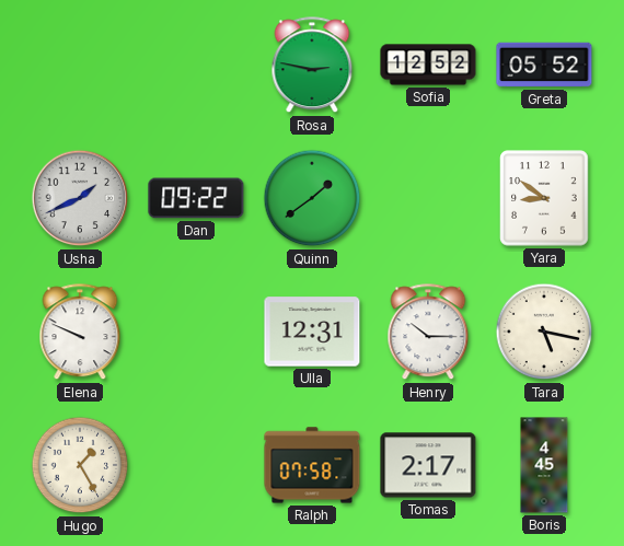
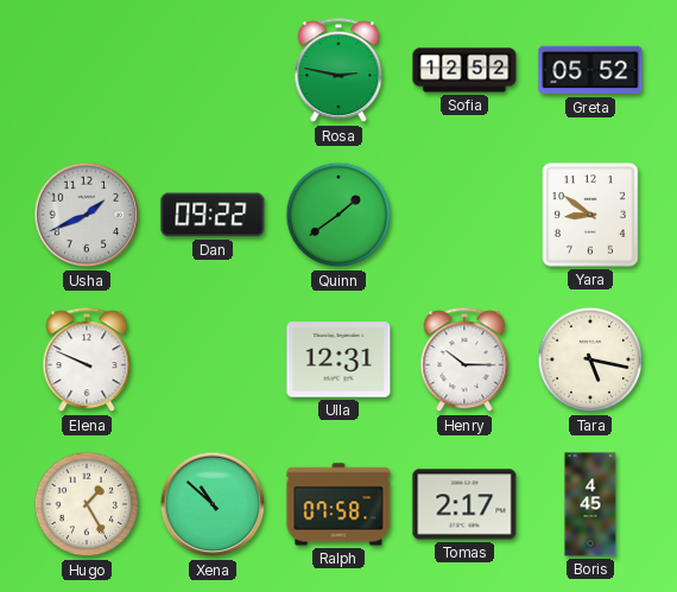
Xena: none -> 10:52 (213, 504)
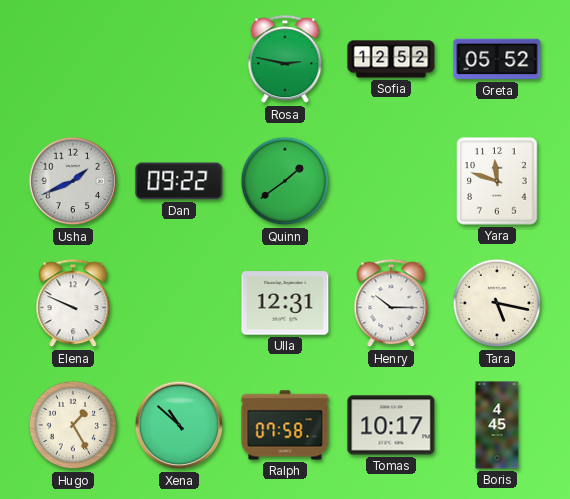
Yara: 8:51 -> 11:48 (497, 181)
Tomas: 2:17 -> 10:17 (391, 425)
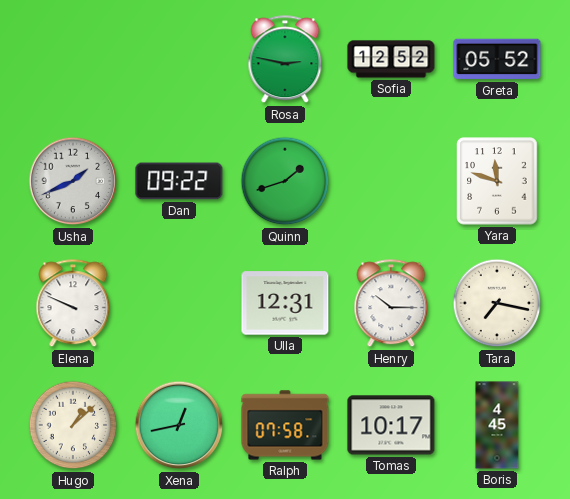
Quinn: 1:39 -> 1:42 (285, 181)
Tara: 5:17 -> 7:17 (497, 303)
Hugo: 1:25 -> 1:08 (73, 425)
Xena: 10:52 -> 12:43 (179, 425)
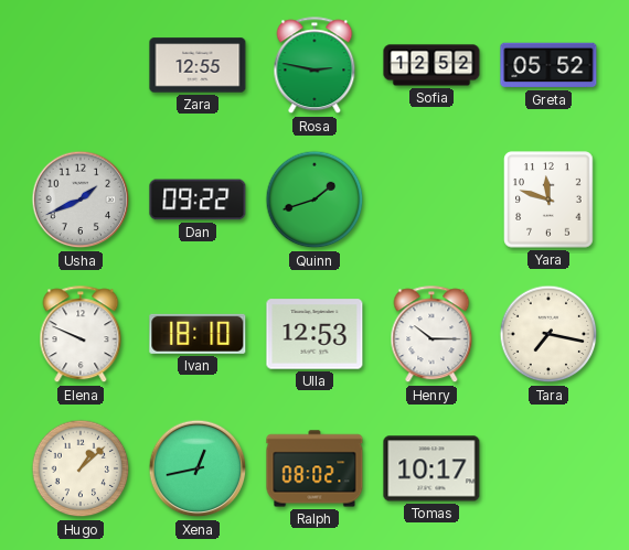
Zara: none -> 12:55 (198, 65)
Ivan: none -> 18:10 (198, 334)
Ulla: 12:31 -> 12:53 (314, 334)
Ralph: 07:58 -> 08:02 (314, 468)
Boris: 4:45 -> none (497, 425)
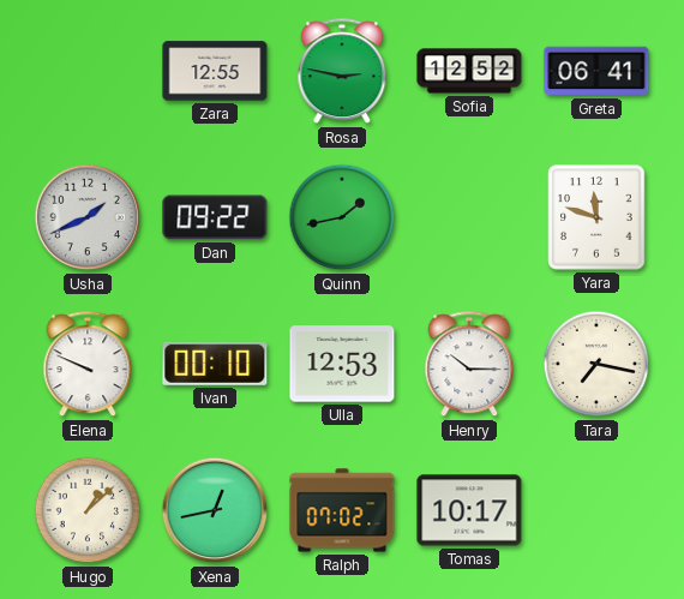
Greta: 05:52 -> 06:41 (596, 71)
Quinn: 1:42 -> 1:43 (342, 217)
Ivan: 18:10 -> 00:10 (215, 364)
Ralph: 08:02 -> 07:02 (342, 510)
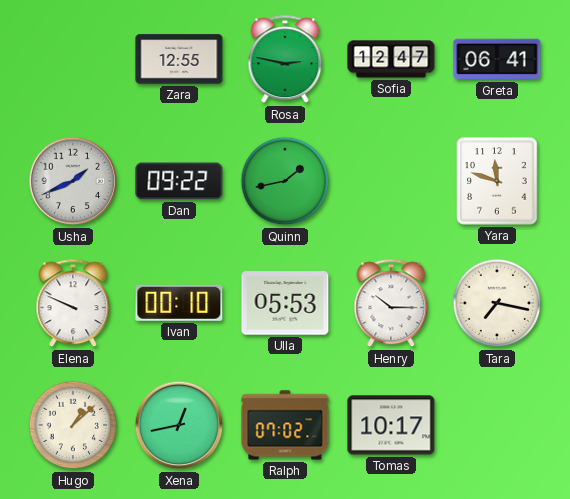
Sofia: 12:52 -> 12:47 (391, 59)
Ulla: 12:53 -> 05:53 (285, 303)
